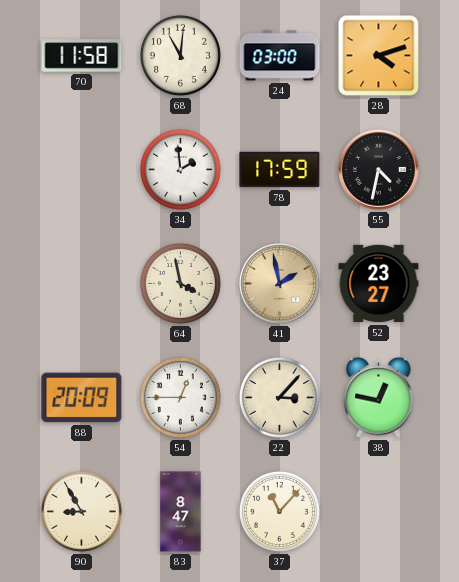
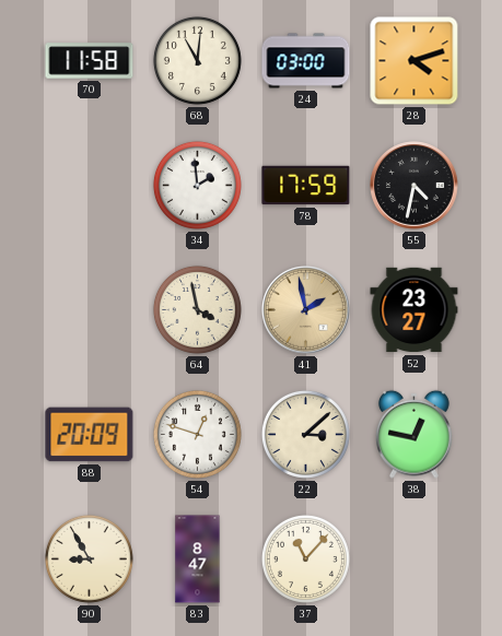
54: 12:45 -> 12:48 (197, 434)
22: 3:07 -> 3:08 (305, 434)
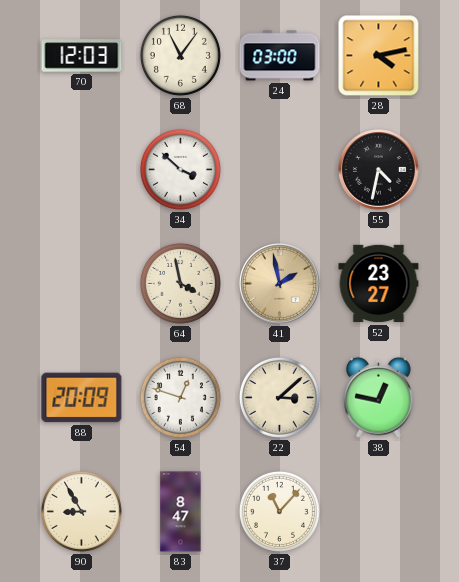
70: 11:58 -> 12:03 (82, 56)
68: 11:01 -> 11:06 (180, 55)
28: 4:12 -> 4:13 (379, 56)
34: 1:59 -> 3:52 (180, 169)
78: 17:59 -> none (306, 186)
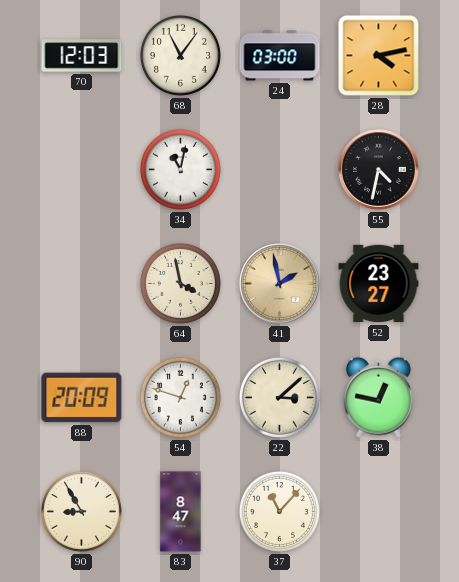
34: 3:52 -> 11:02 (180, 169)
